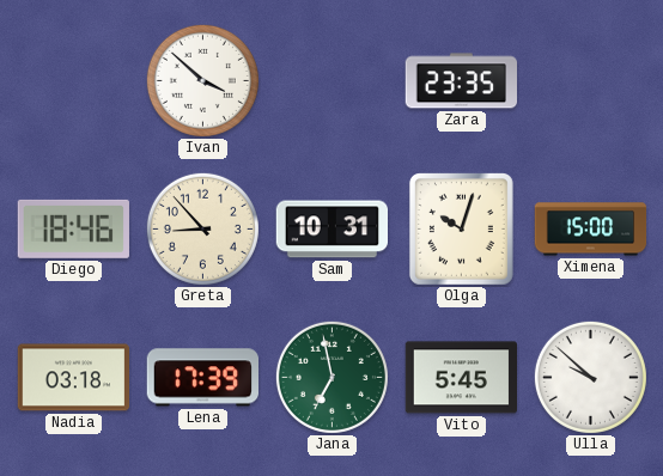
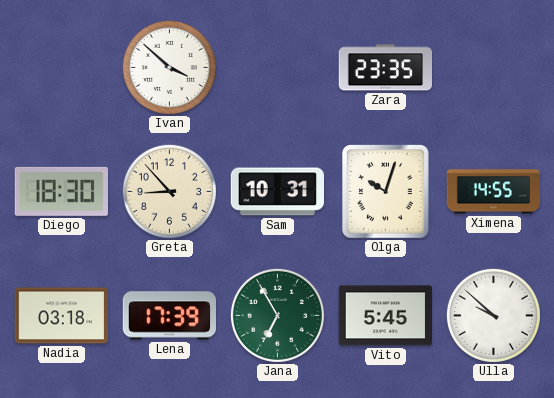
Diego: 18:46 -> 18:30 (61, 191)
Ximena: 15:00 -> 14:55 (494, 192)
Jana: 6:58 -> 6:55 (277, 315)
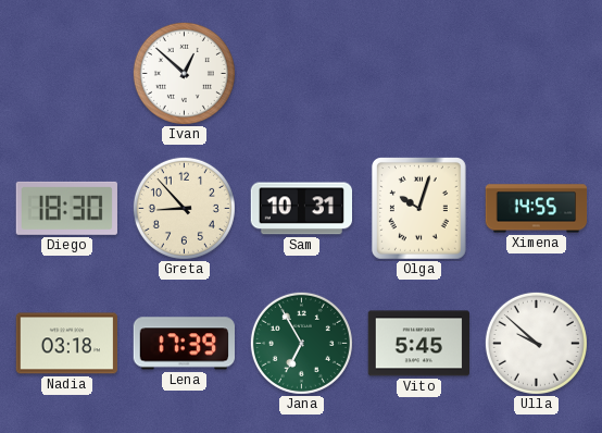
Ivan: 3:52 -> 12:52 (184, 73)
Zara: 23:35 -> none (385, 68)
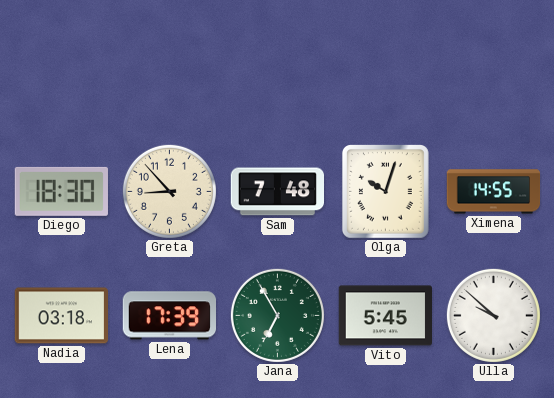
Ivan: 12:52 -> none (184, 73)
Sam: 10:31 -> 7:48 (277, 192)
